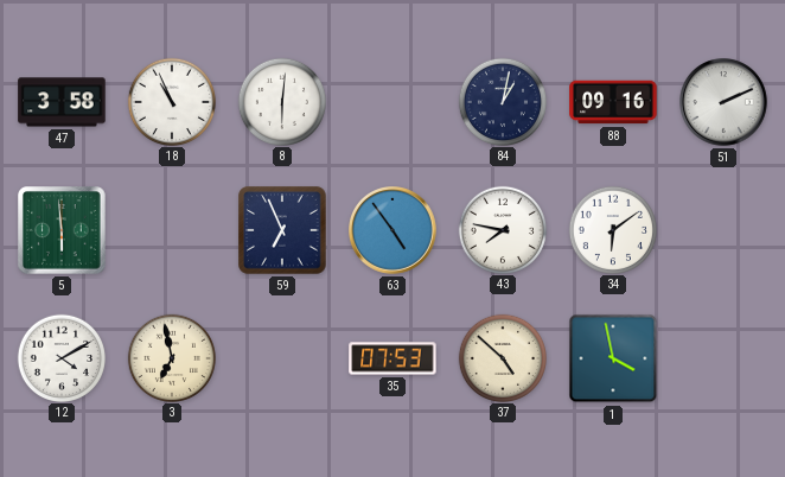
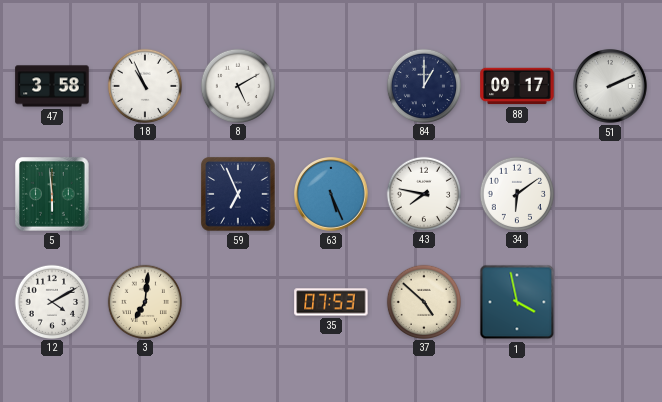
8: 6:01 -> 5:10 (237, 85)
84: 1:02 -> 1:00 (423, 85)
88: 09:16 -> 09:17 (517, 86)
63: 4:54 -> 5:26 (332, 195)
3: 6:58 -> 7:01 (144, 301)
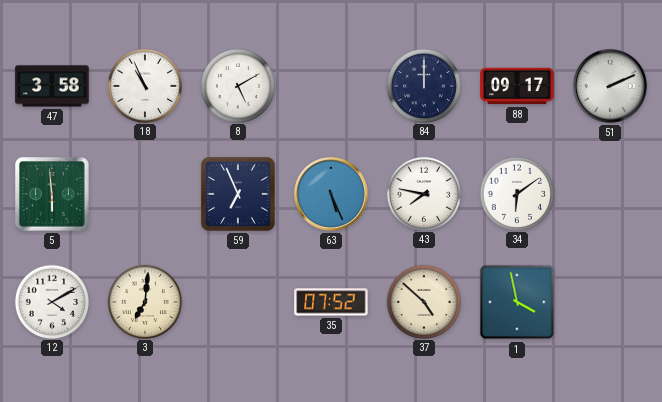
84: 1:00 -> 12:00 (423, 85)
35: 07:53 -> 07:52 (331, 302)
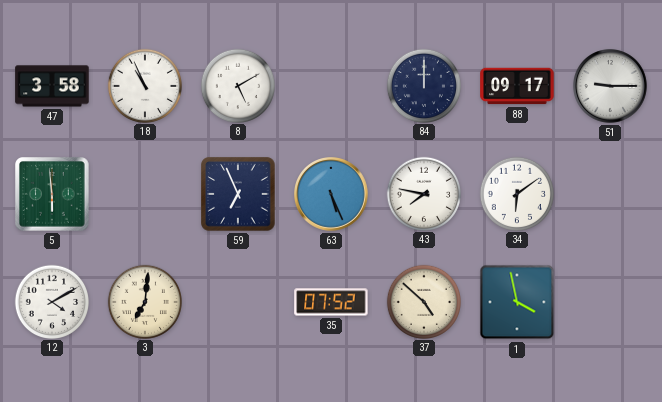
51: 2:11 -> 9:15 (611, 87)
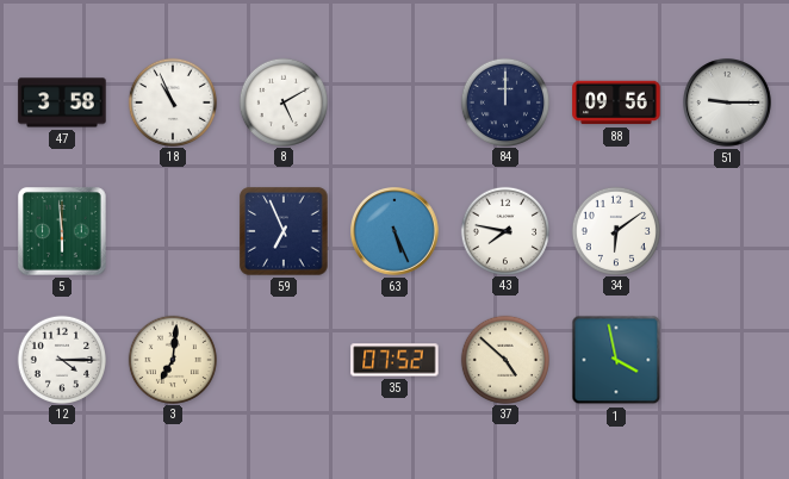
88: 09:17 -> 09:56 (616, 102)
12: 4:10 -> 4:15 (61, 359)
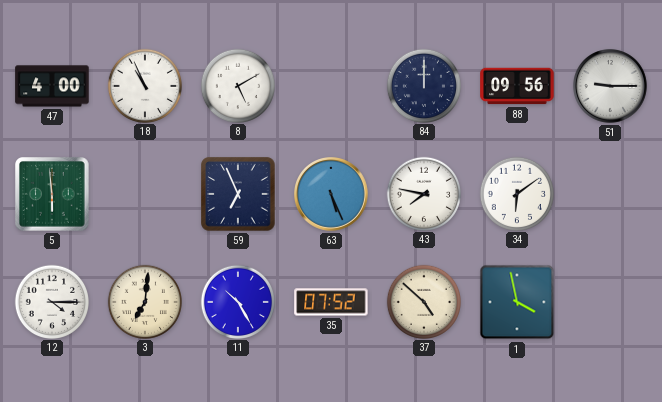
47: 3:58 -> 4:00 (52, 86)
11: none -> 10:25 (237, 301)
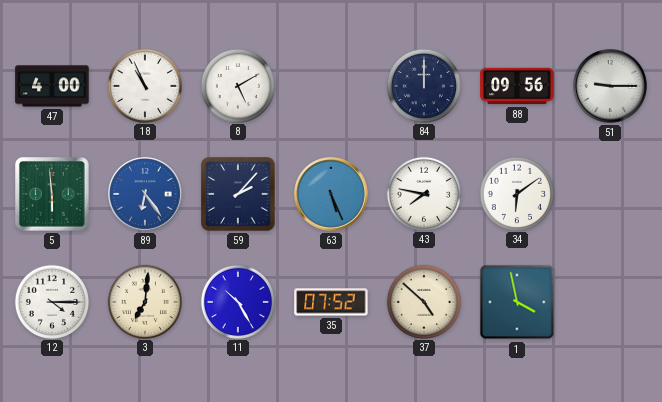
89: none -> 6:24 (146, 195)
59: 6:56 -> 2:07 (238, 194)
